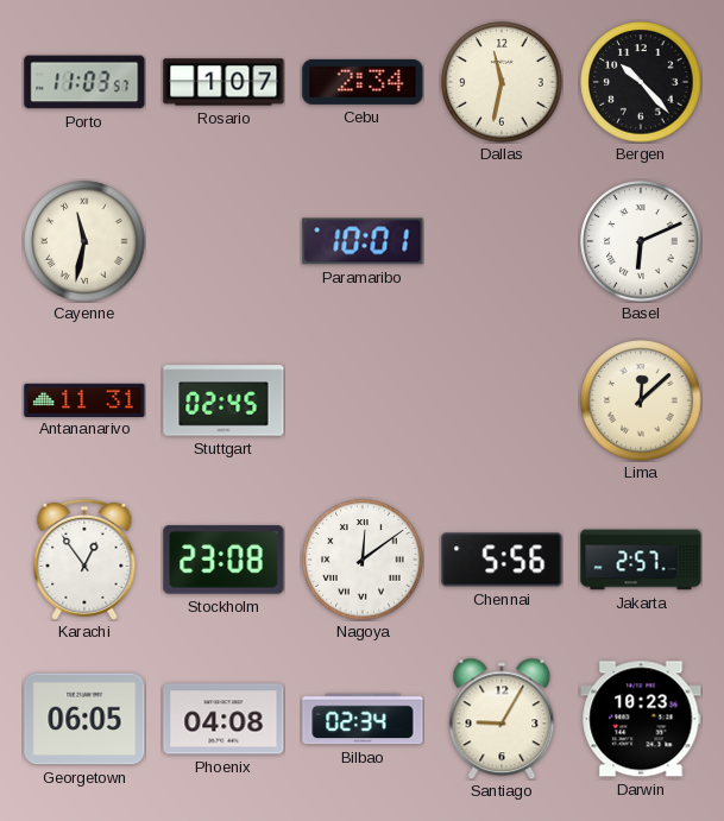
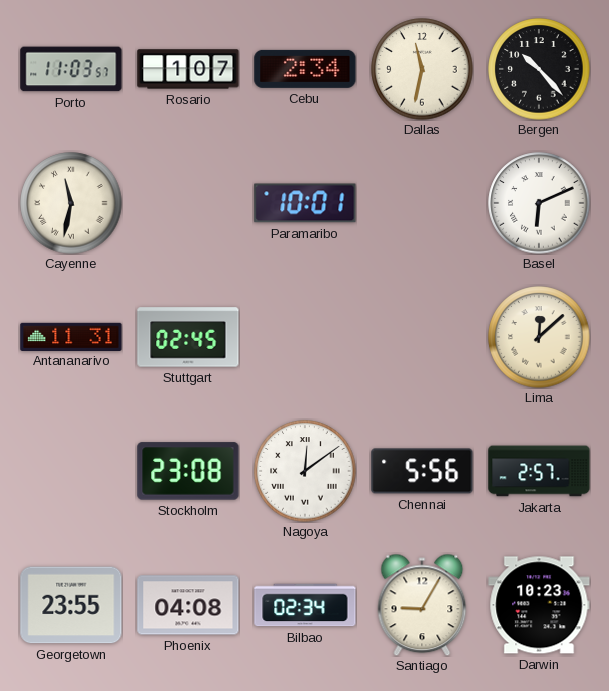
Karachi: 12:54 -> none (84, 560)
Georgetown: 06:05 -> 23:55 (71, 605)
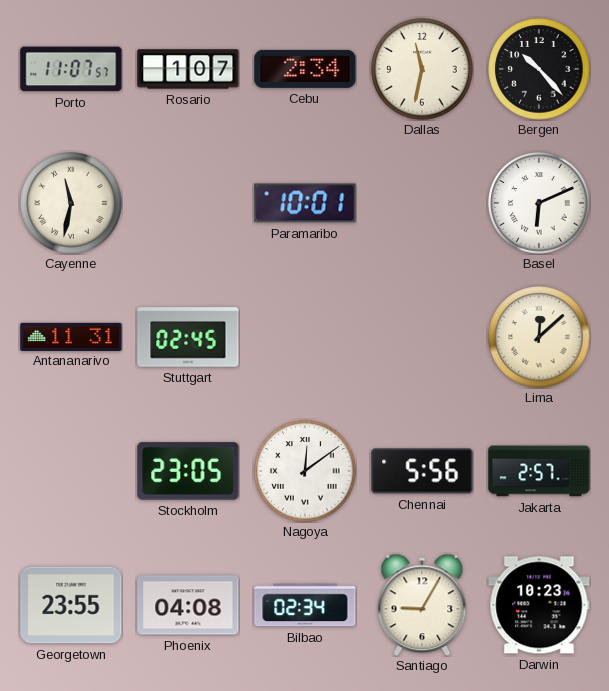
Porto: 11:03 -> 11:07 (71, 69)
Stockholm: 23:08 -> 23:05 (188, 471)
